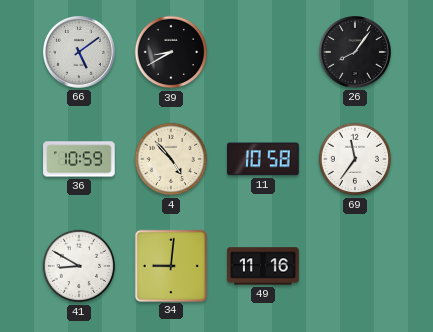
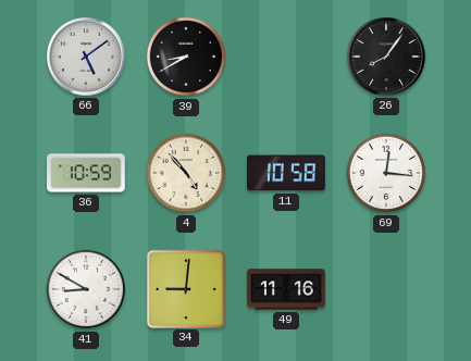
69: 11:36 -> 12:16 (386, 173)
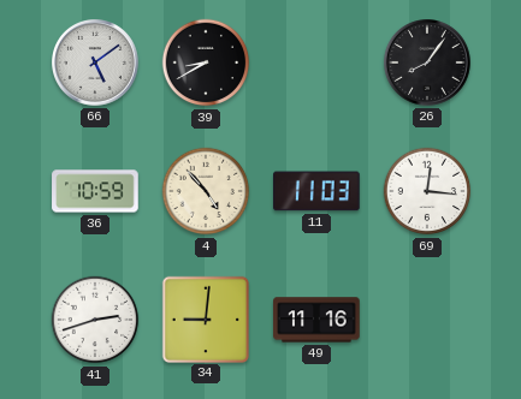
11: 10:58 -> 11:03 (318, 191)
41: 8:50 -> 2:42 (95, 320)
